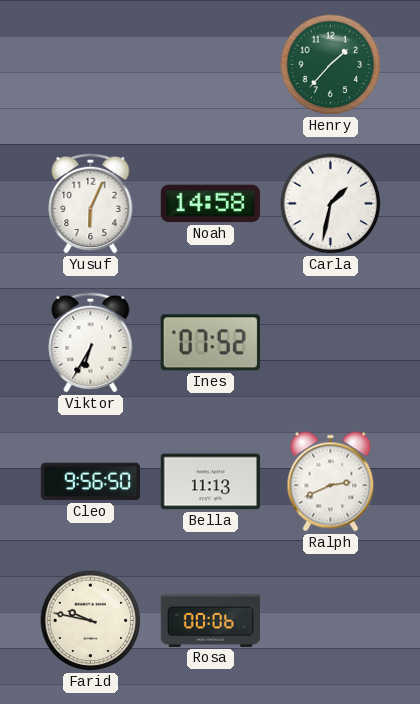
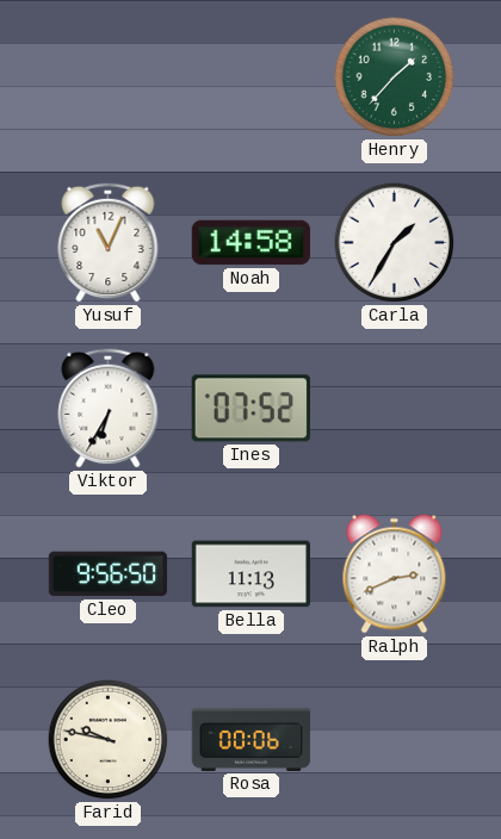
Yusuf: 6:04 -> 11:04 (109, 242)
Carla: 1:32 -> 1:35 (395, 243)
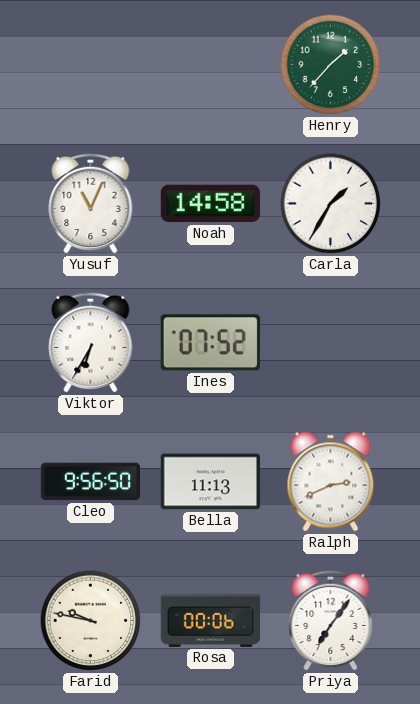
Priya: none -> 7:06 (331, 620)
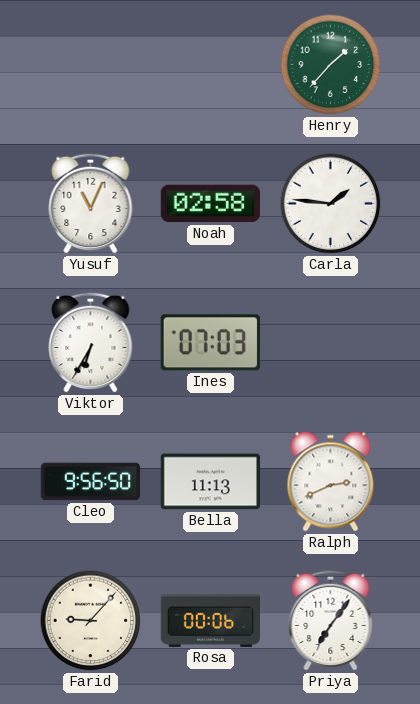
Noah: 14:58 -> 02:58 (210, 204)
Carla: 1:35 -> 1:46 (331, 204)
Ines: 07:52 -> 07:03 (210, 343)
Farid: 9:47 -> 9:07 (91, 621)
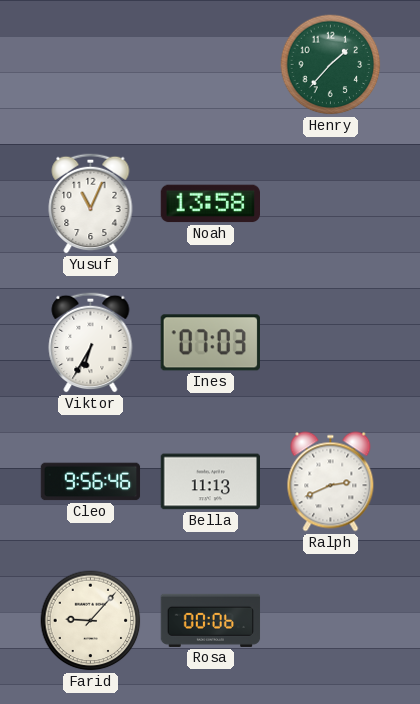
Noah: 02:58 -> 13:58 (210, 204)
Carla: 1:46 -> none (331, 204)
Cleo: 9:56:50 -> 9:56:46 (91, 482)
Priya: 7:06 -> none (331, 620)
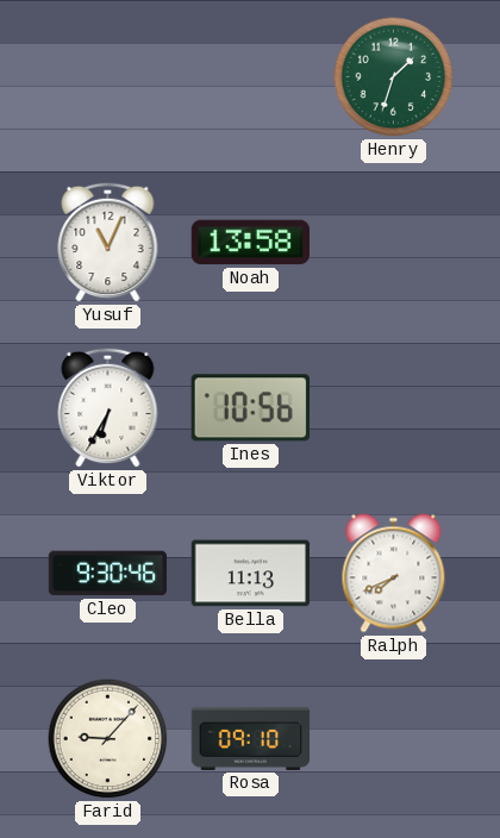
Henry: 1:37 -> 1:33 (394, 77)
Ines: 07:03 -> 10:56 (250, 408)
Cleo: 9:56 -> 9:30 (108, 574)
Ralph: 2:41 -> 7:41 (394, 574)
Rosa: 00:06 -> 09:10 (251, 738)
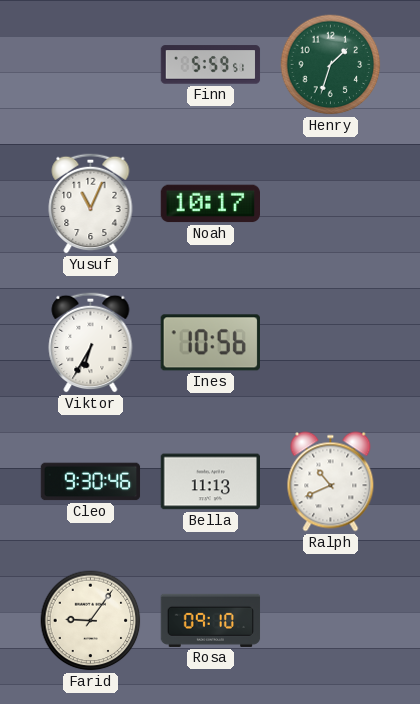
Finn: none -> 5:59 (211, 65)
Noah: 13:58 -> 10:17 (210, 204)
Ralph: 7:41 -> 10:41 (331, 482)
Farid: 9:07 -> 9:06 (91, 621)
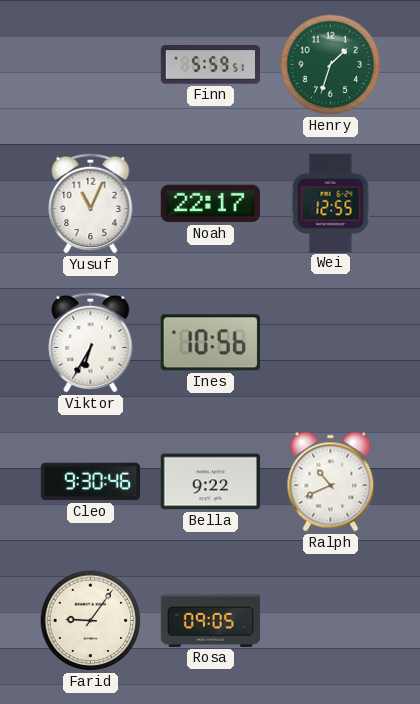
Noah: 10:17 -> 22:17 (210, 204)
Wei: none -> 12:55 (331, 203)
Bella: 11:13 -> 9:22 (210, 482)
Rosa: 09:10 -> 09:05 (211, 620)
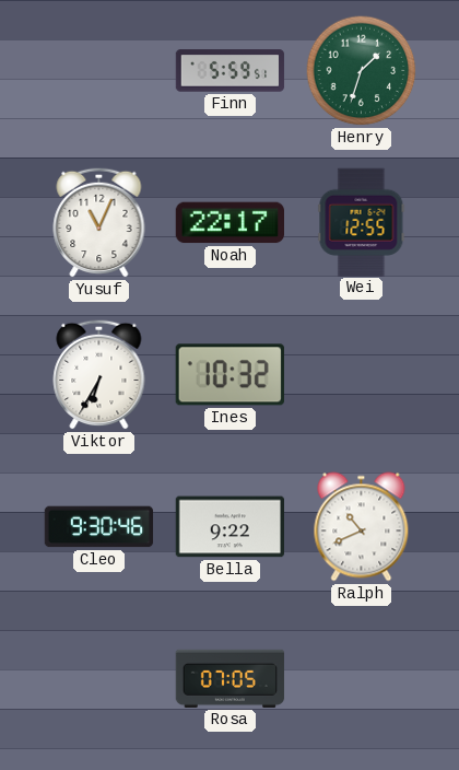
Ines: 10:56 -> 10:32 (229, 375)
Farid: 9:06 -> none (91, 621)
Rosa: 09:05 -> 07:05 (231, 678)
